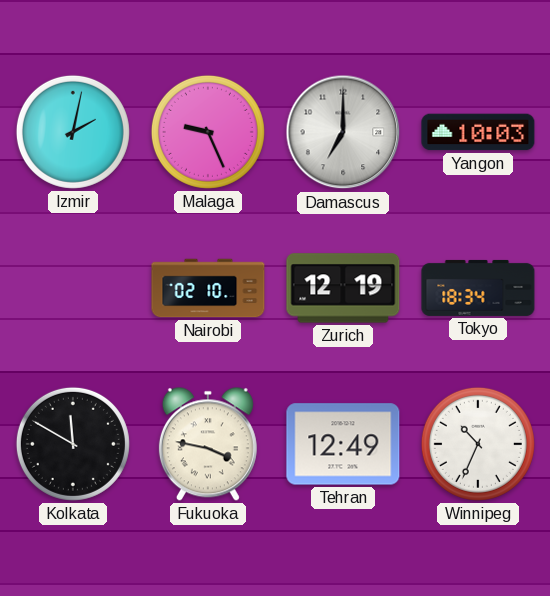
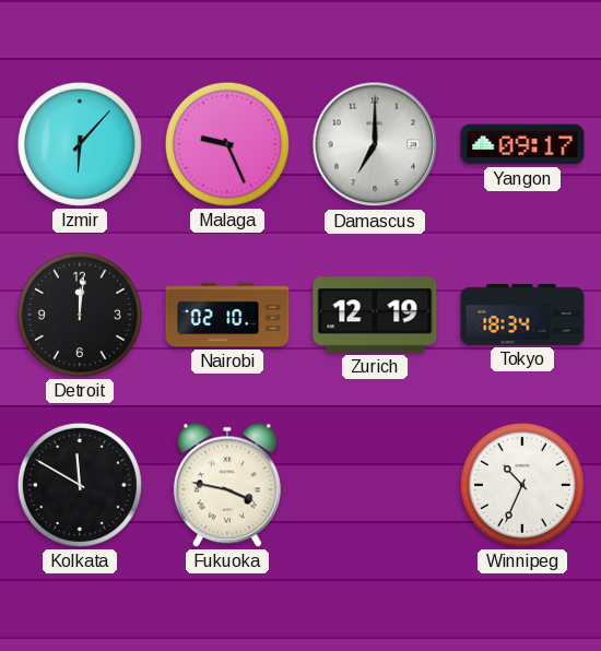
Izmir: 2:02 -> 6:07 (80, 144)
Yangon: 10:03 -> 09:17 (522, 144)
Detroit: none -> 12:01 (80, 315)
Tehran: 12:49 -> none (343, 444)
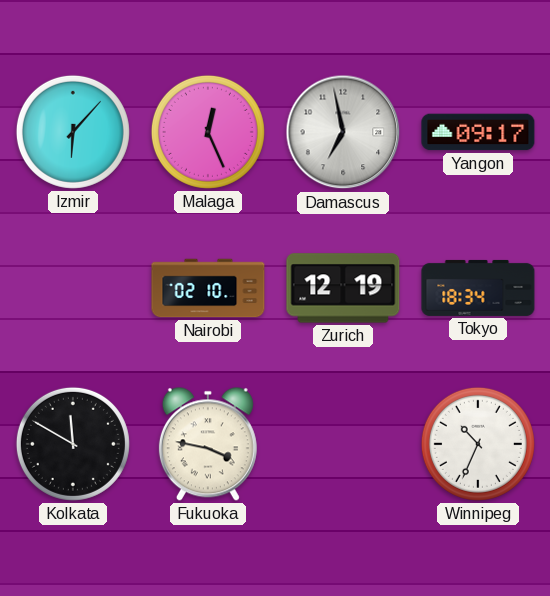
Malaga: 9:26 -> 12:26 (208, 132)
Damascus: 7:00 -> 6:58 (343, 132)
Detroit: 12:01 -> none (80, 315)
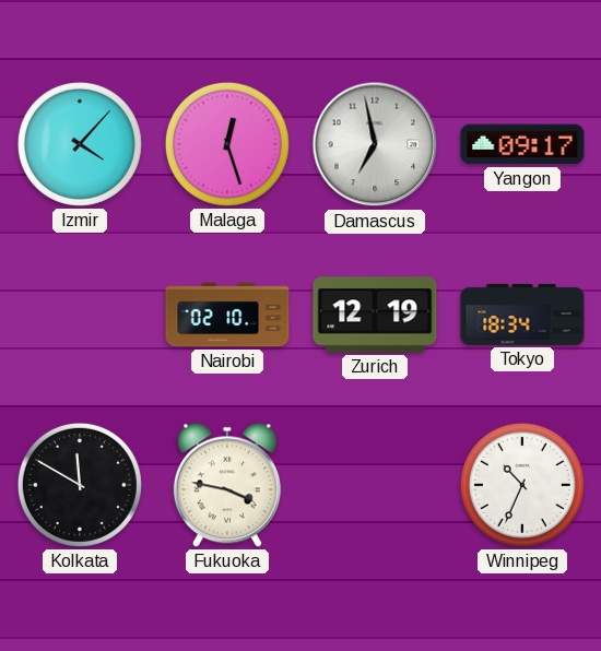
Izmir: 6:07 -> 4:07 (80, 144)
Malaga: 12:26 -> 12:27 (227, 144)
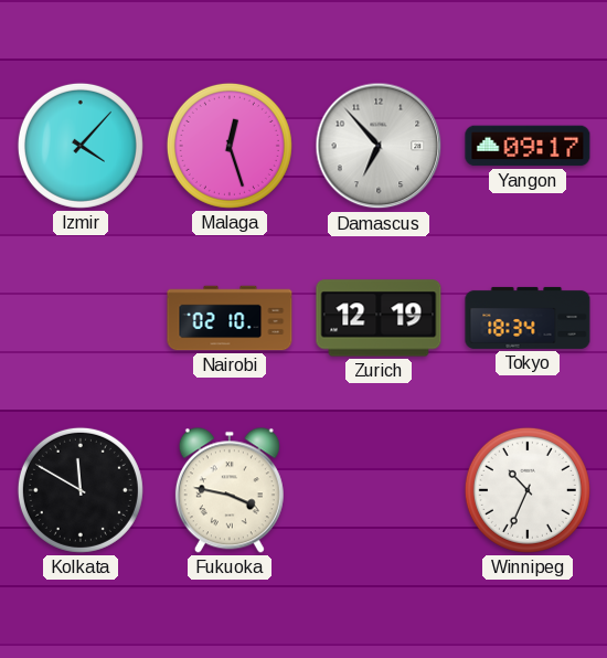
Damascus: 6:58 -> 6:53 (379, 146)
